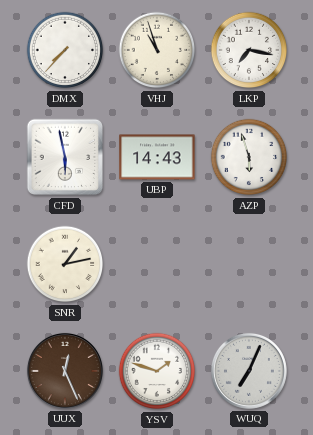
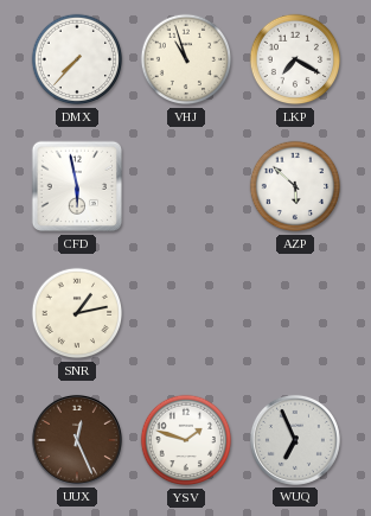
LKP: 7:17 -> 7:20 (295, 59)
UBP: 14:43 -> none (157, 157)
AZP: 5:57 -> 5:52 (295, 186)
WUQ: 7:04 -> 6:56 (295, 440)
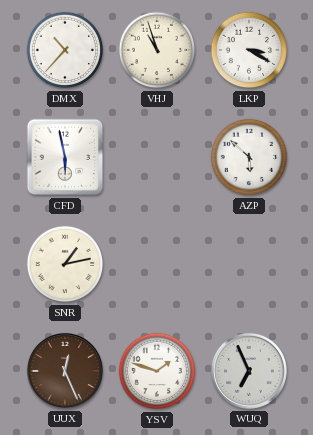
DMX: 7:37 -> 10:37 (65, 50)
LKP: 7:20 -> 3:20 (249, 50)
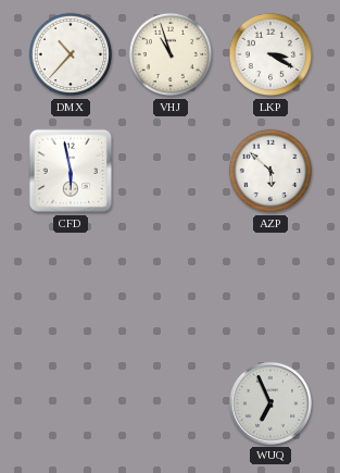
SNR: 1:13 -> none (65, 264)
UUX: 12:26 -> none (65, 371)
YSV: 1:48 -> none (157, 371)
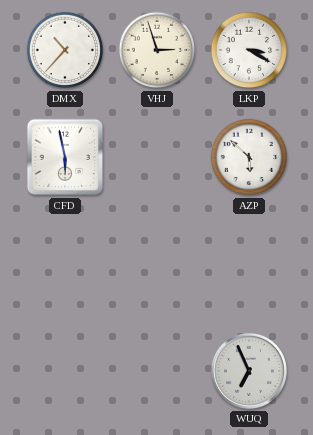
VHJ: 10:57 -> 2:57 (157, 50)
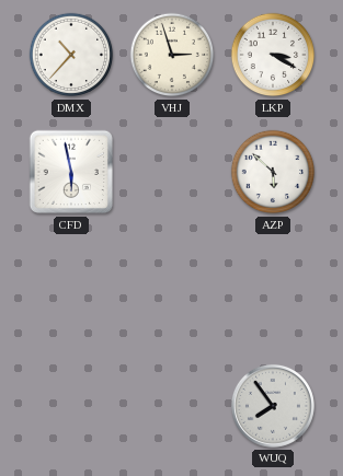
WUQ: 6:56 -> 7:54 (273, 406)
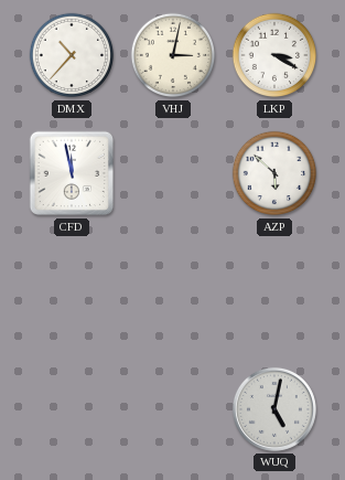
VHJ: 2:57 -> 3:02 (173, 55)
CFD: 5:58 -> 11:58 (72, 173)
WUQ: 7:54 -> 5:02 (274, 409)
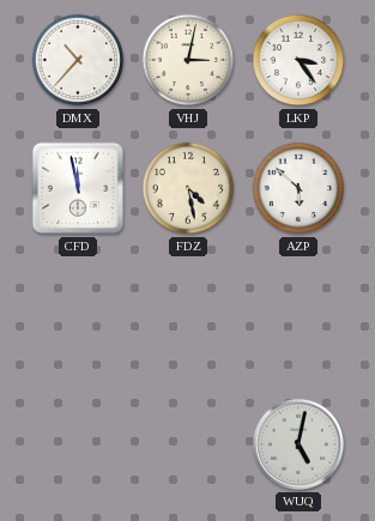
LKP: 3:20 -> 3:24 (298, 60)
FDZ: none -> 4:28 (188, 188)
